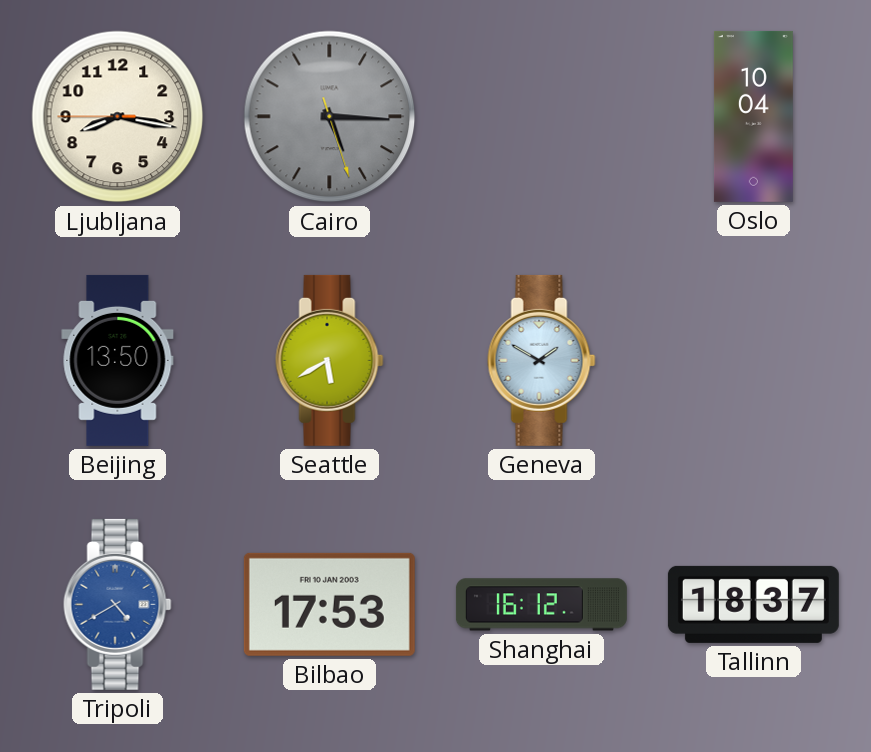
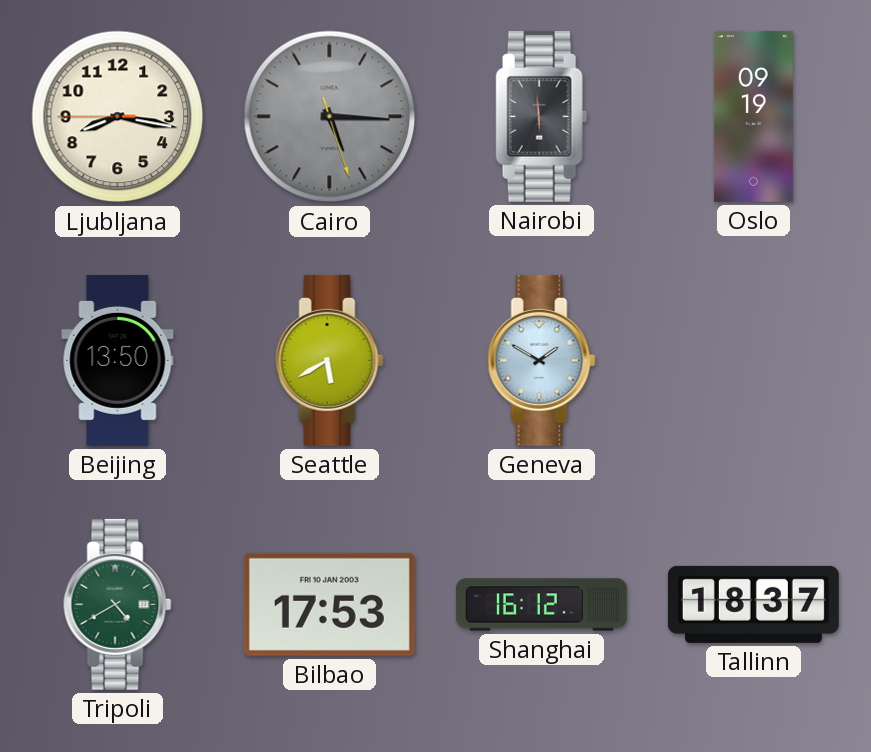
Nairobi: none -> 5:59 (542, 116)
Oslo: 10:04 -> 09:19 (753, 116)
Tripoli dial: blue -> green (118, 604)
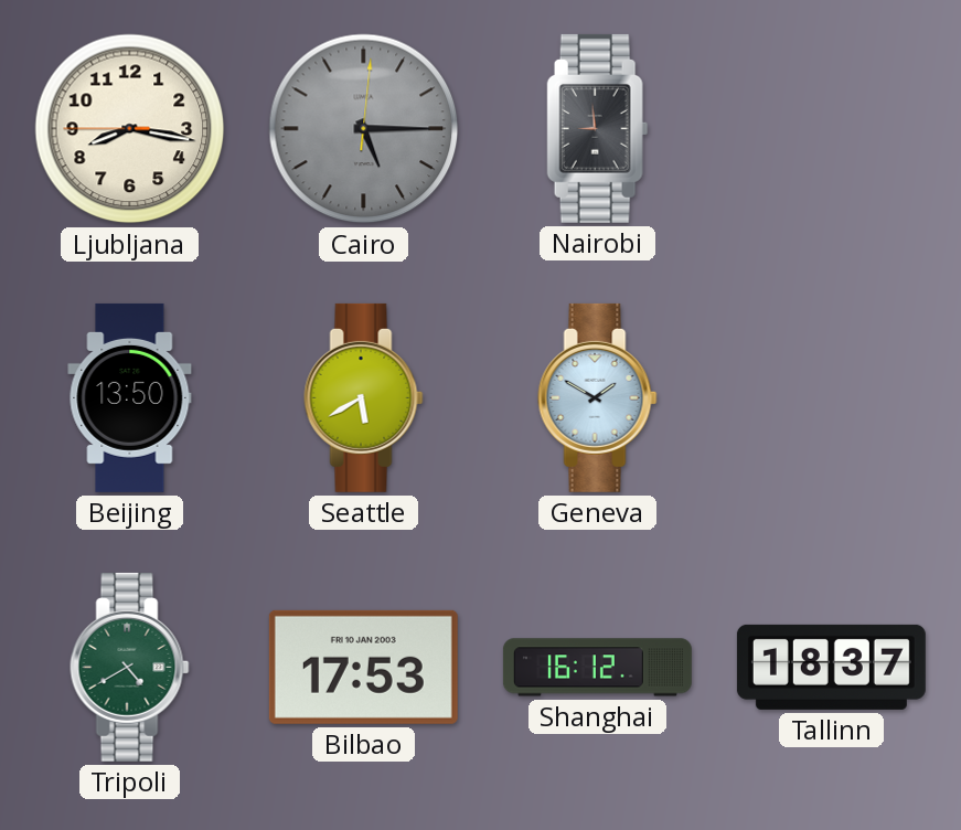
Cairo: 5:15:27 -> 5:15:01 (364, 129)
Nairobi: 5:59 -> 8:59 (598, 128)
Oslo: 09:19 -> none (753, 116)
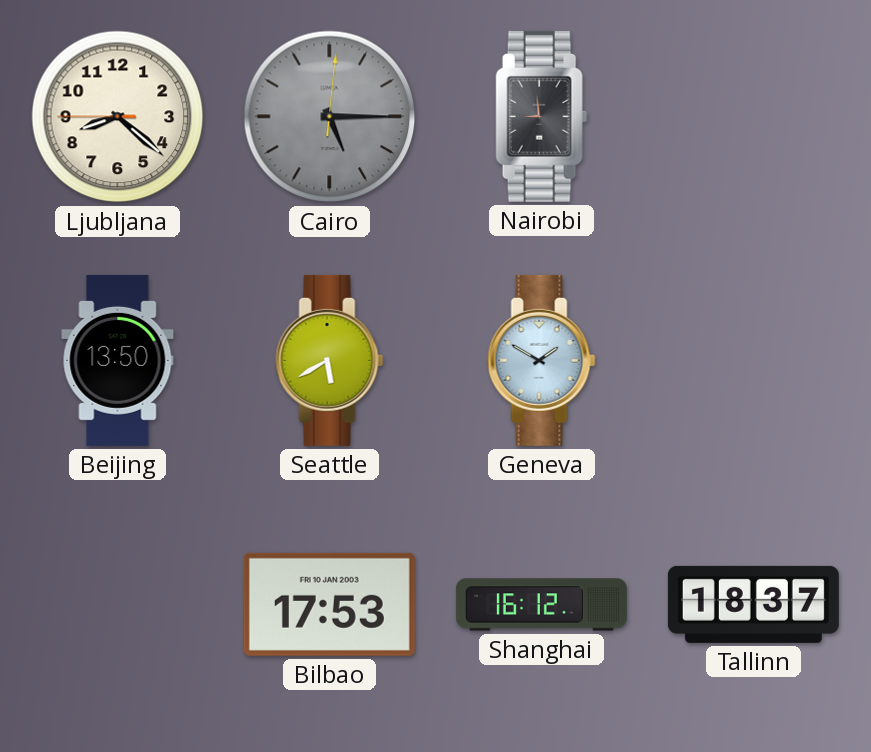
Ljubljana: 8:16 -> 8:21 (118, 117)
Tripoli: 4:40 -> none (130, 667)
